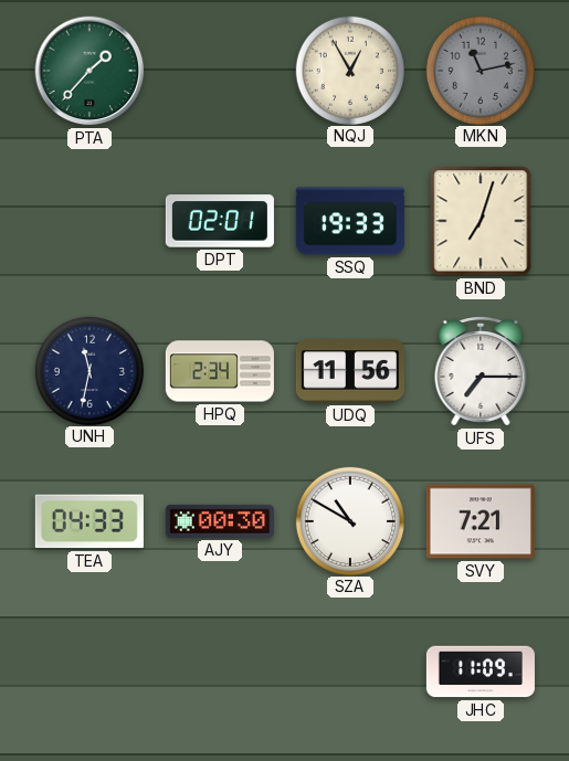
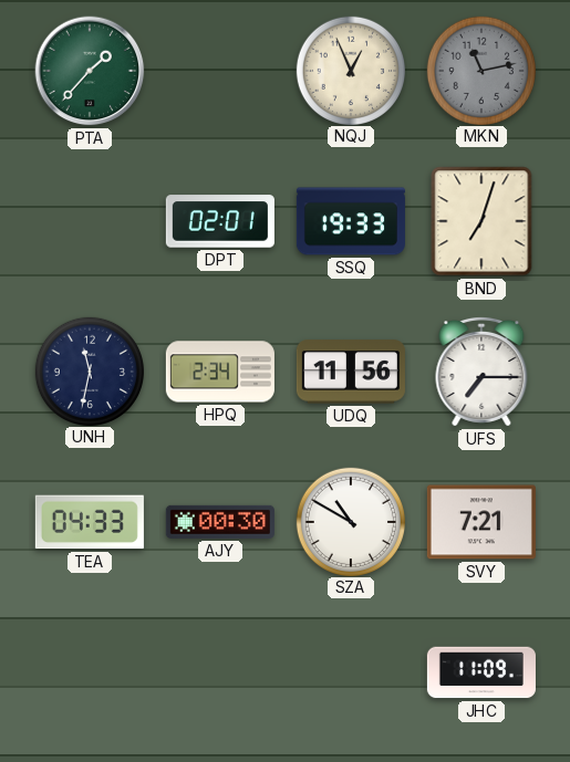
NQJ: 12:55 -> 12:56 (350, 70)
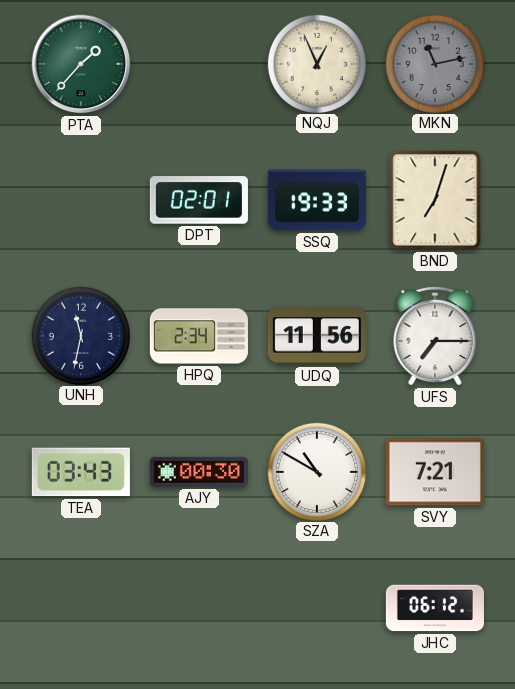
TEA: 04:33 -> 03:43 (81, 472)
JHC: 11:09 -> 06:12 (435, 608)
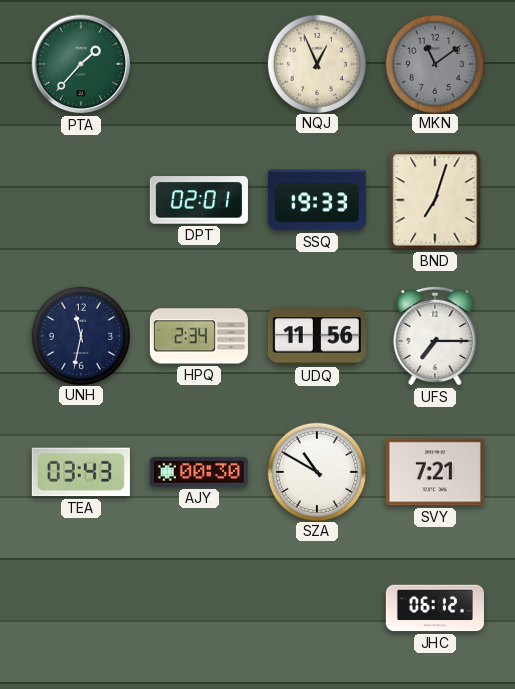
MKN: 11:13 -> 11:09 (434, 63)
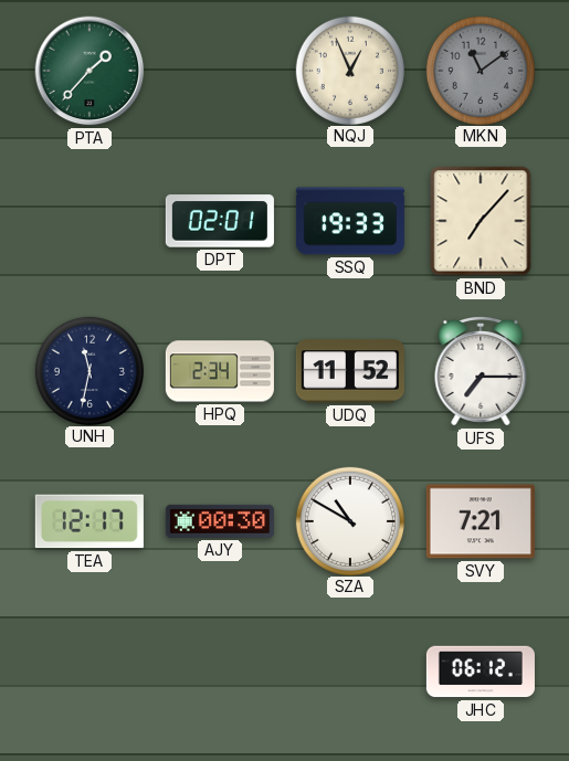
BND: 7:03 -> 7:07 (481, 221)
UDQ: 11:56 -> 11:52 (350, 371)
TEA: 03:43 -> 12:17 (89, 521)
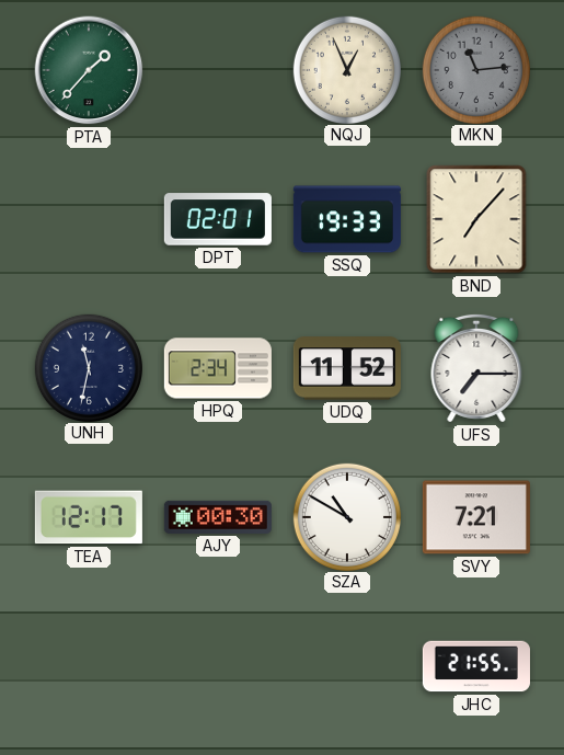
MKN: 11:09 -> 11:14 (475, 69)
JHC: 06:12 -> 21:55 (476, 666)
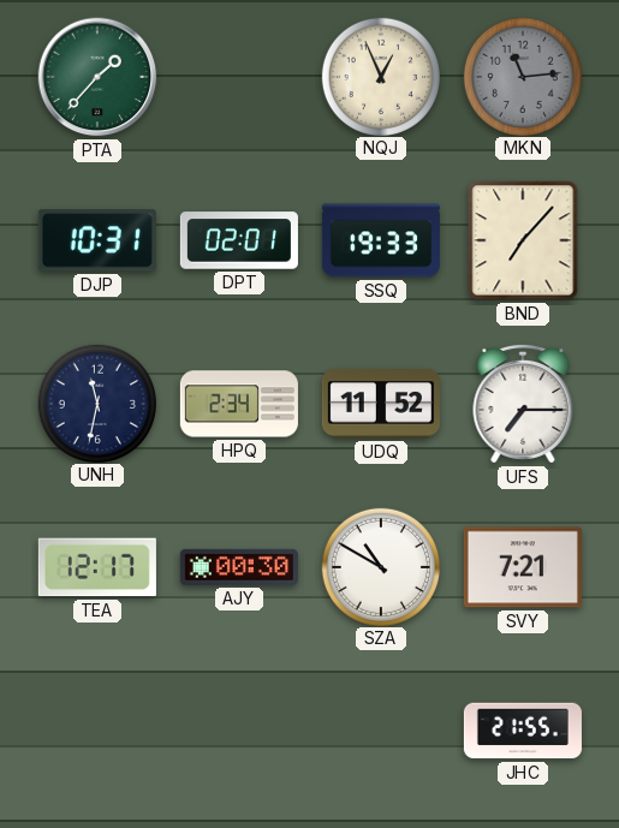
DJP: none -> 10:31 (97, 240)
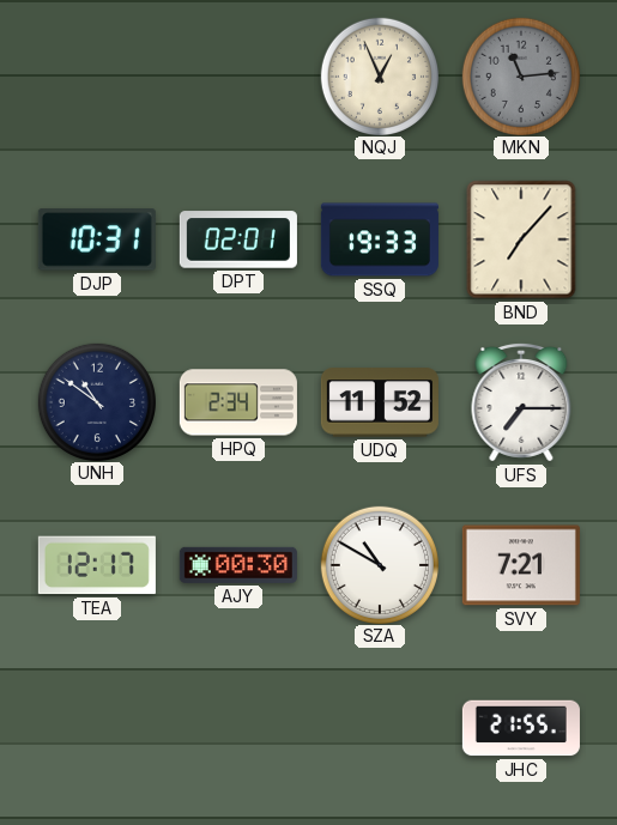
PTA: 1:37 -> none (97, 77)
UNH: 11:32 -> 10:51 (96, 401)
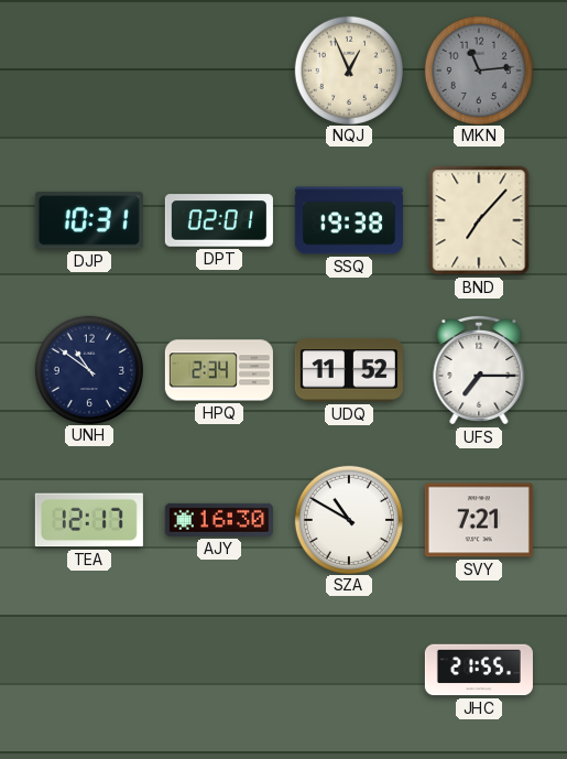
SSQ: 19:33 -> 19:38 (349, 220)
AJY: 00:30 -> 16:30 (219, 520)
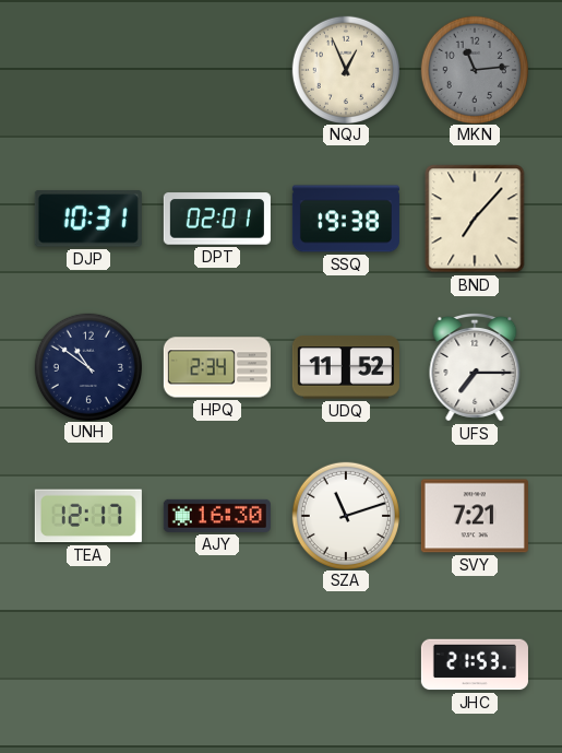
SZA: 10:50 -> 11:12 (345, 515)
JHC: 21:55 -> 21:53 (475, 664)
